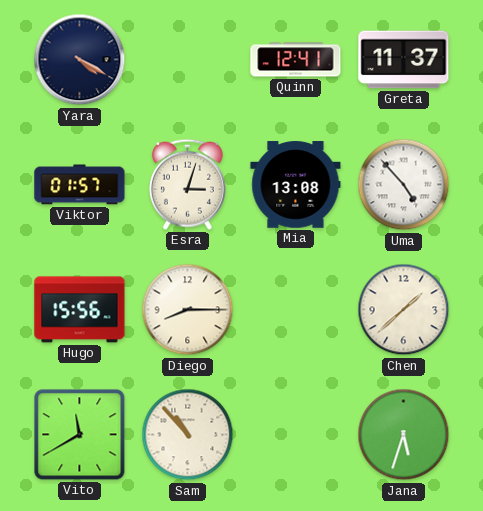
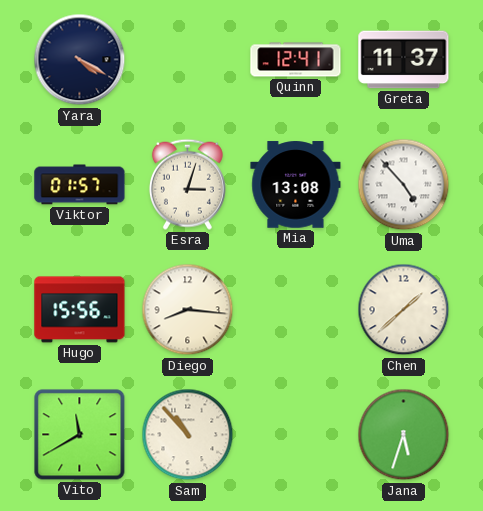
Diego: 8:15 -> 8:16 (188, 310)
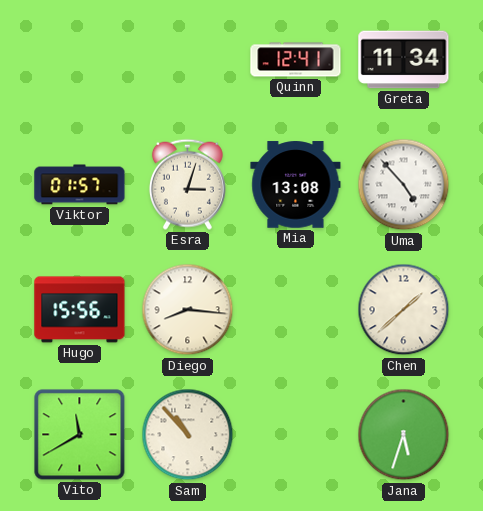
Yara: 4:20 -> none (80, 60)
Greta: 11:37 -> 11:34 (404, 60)
